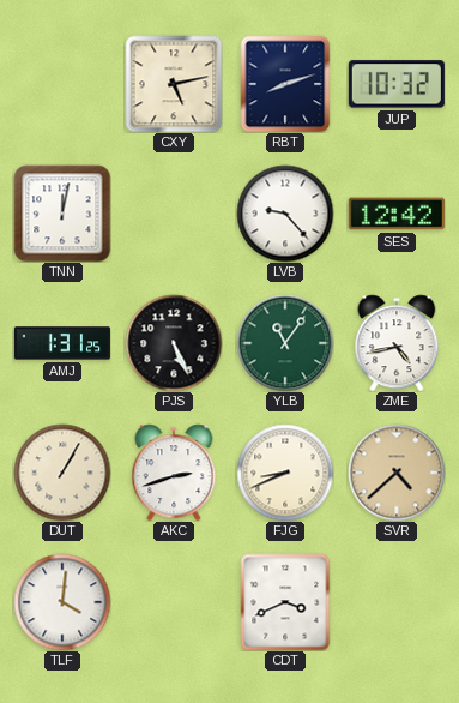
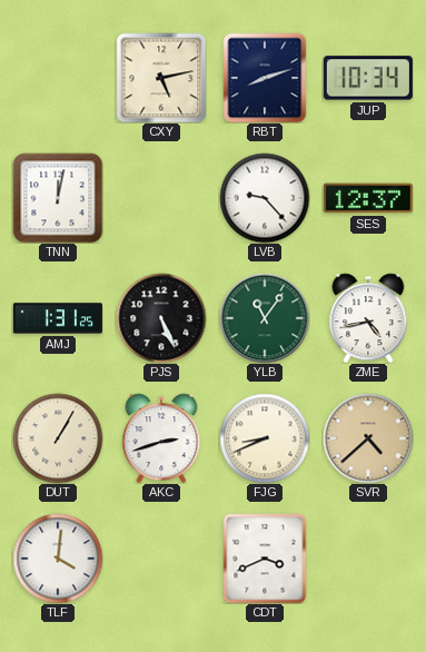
JUP: 10:32 -> 10:34 (368, 78)
SES: 12:42 -> 12:37 (368, 198)
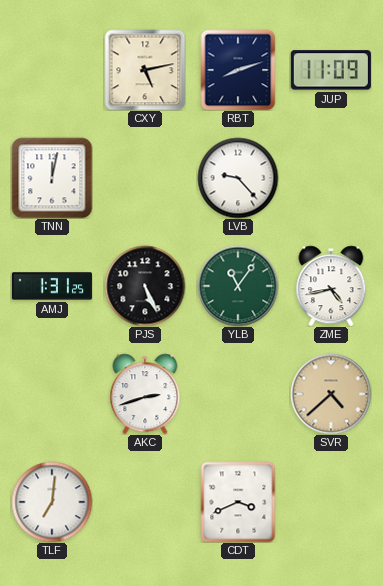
JUP: 10:34 -> 11:09 (331, 70)
SES: 12:37 -> none (368, 198)
DUT: 1:05 -> none (58, 438)
FJG: 8:41 -> none (265, 438)
TLF: 4:01 -> 7:01 (52, 502)
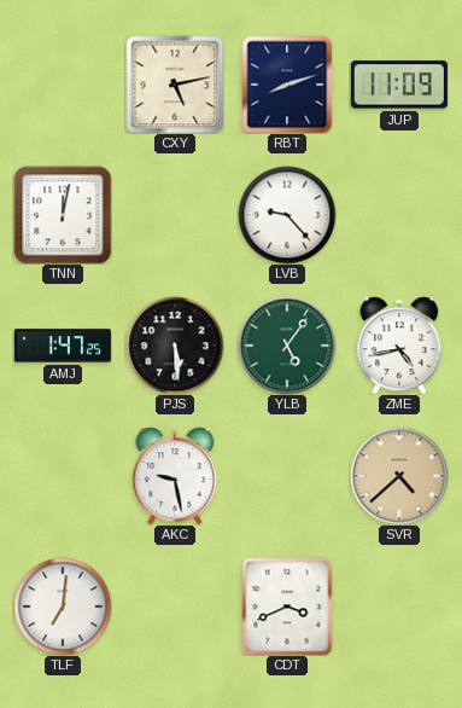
AMJ: 1:31 -> 1:47 (63, 346)
PJS: 5:26 -> 5:29 (175, 346)
YLB: 11:06 -> 5:06 (287, 346)
AKC: 2:42 -> 9:28 (175, 476)
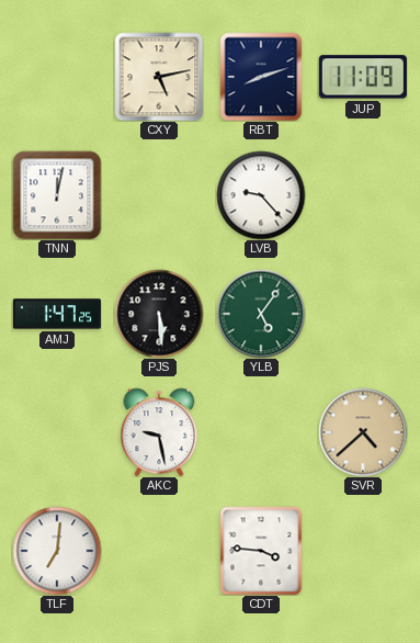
ZME: 4:43 -> none (399, 346)
CDT: 3:41 -> 3:46 (261, 551)
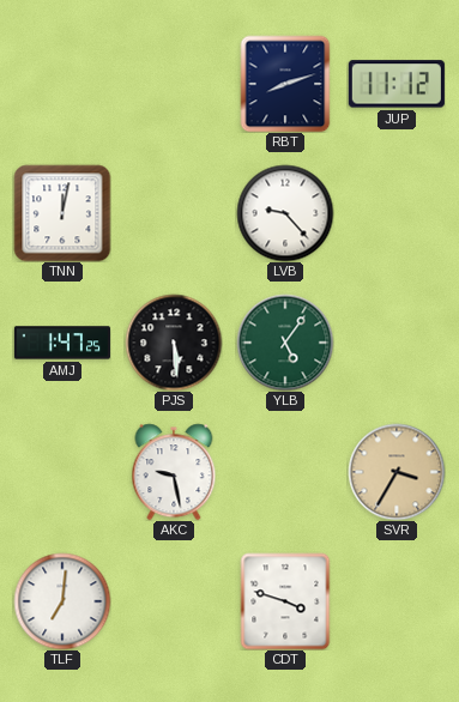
CXY: 5:13 -> none (159, 77)
JUP: 11:09 -> 11:12 (397, 84)
SVR: 4:38 -> 3:35 (397, 472)
CDT: 3:46 -> 3:48 (285, 601)
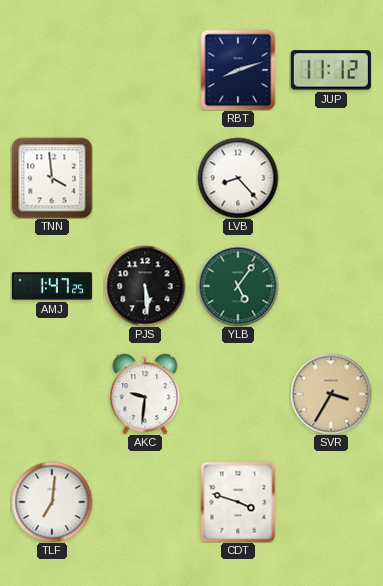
TNN: 12:02 -> 3:59 (52, 178)
LVB: 9:23 -> 8:23 (238, 178)
AKC: 9:28 -> 9:31 (145, 394)
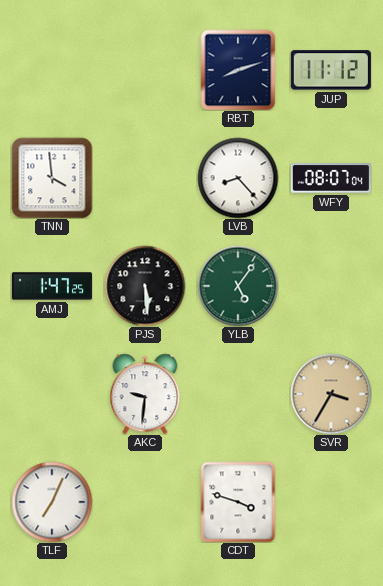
WFY: none -> 08:07 (331, 179)
TLF: 7:01 -> 7:04 (52, 502)
